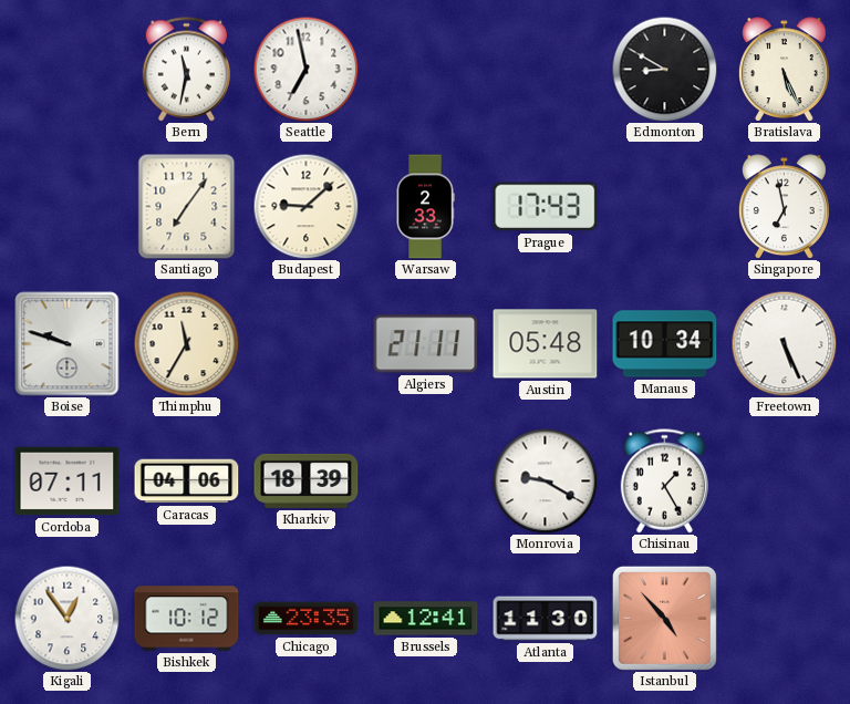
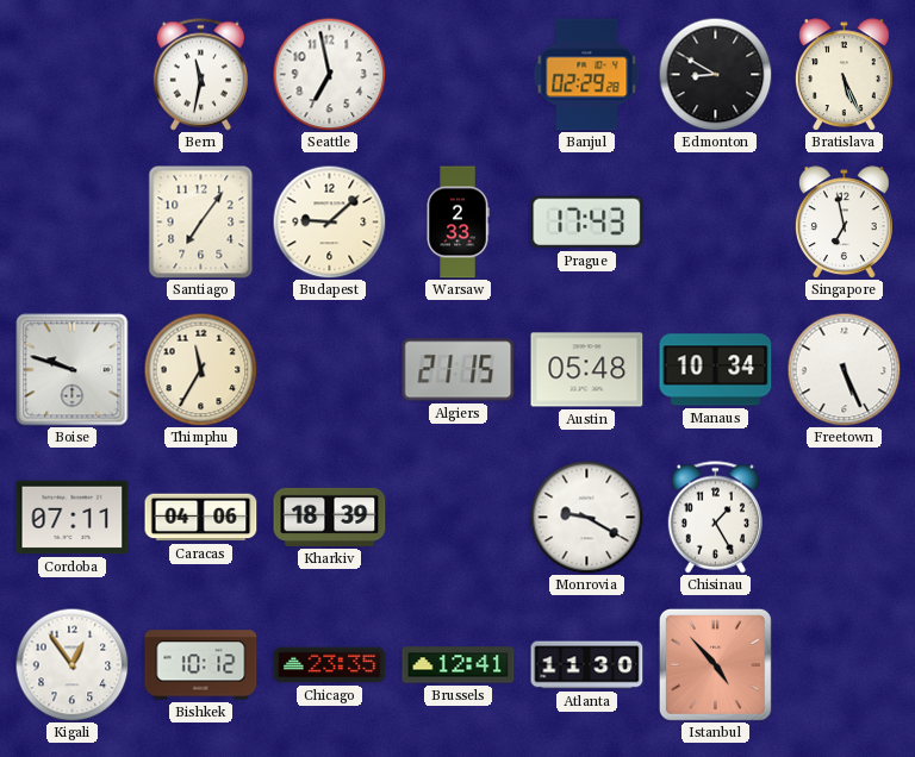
Banjul: none -> 02:29 (587, 75)
Algiers: 21:11 -> 21:15 (459, 370)
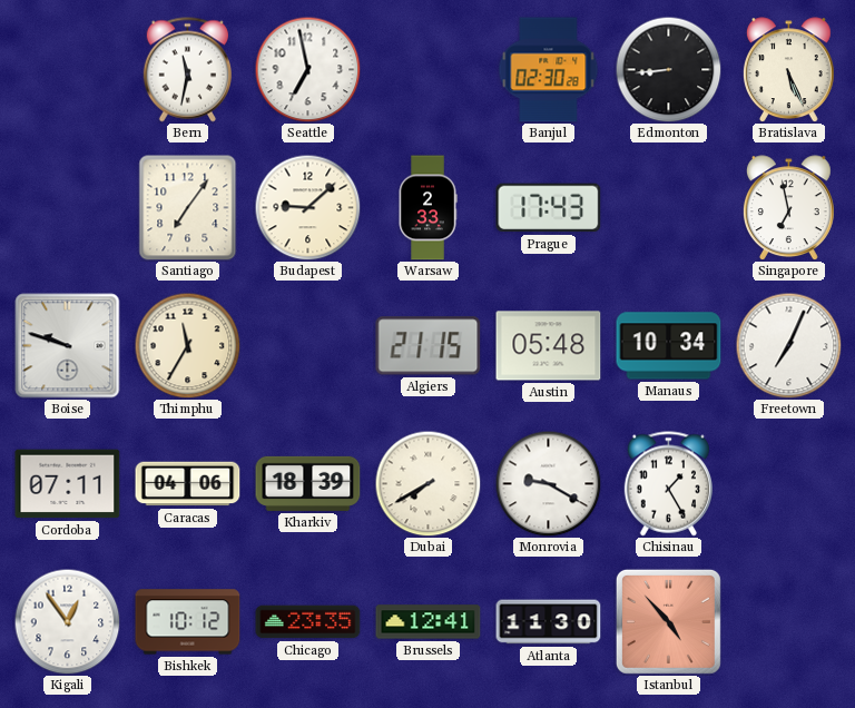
Banjul: 02:29 -> 02:30 (549, 70)
Edmonton: 8:50 -> 8:44 (668, 69)
Freetown: 5:26 -> 7:04 (788, 345)
Dubai: none -> 7:40 (427, 483)
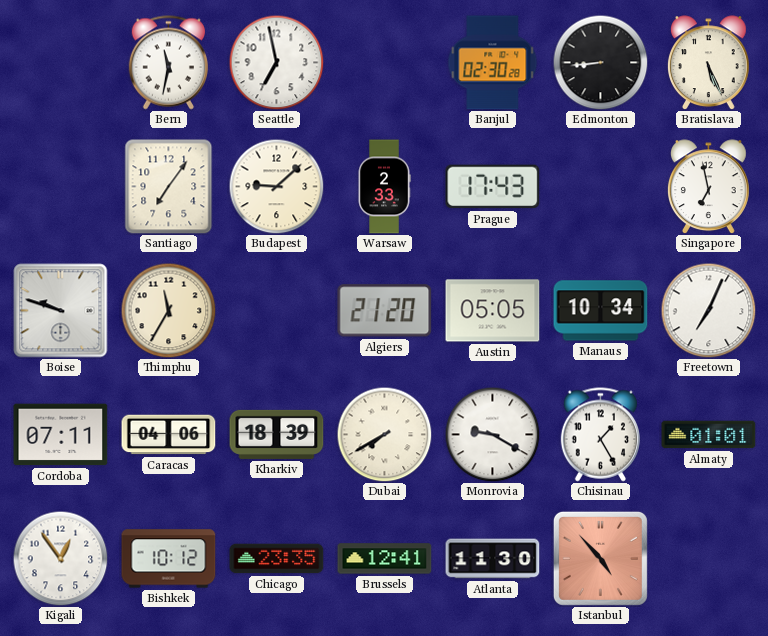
Algiers: 21:15 -> 21:20 (385, 311)
Austin: 05:48 -> 05:05 (493, 311)
Almaty: none -> 01:01 (709, 435)
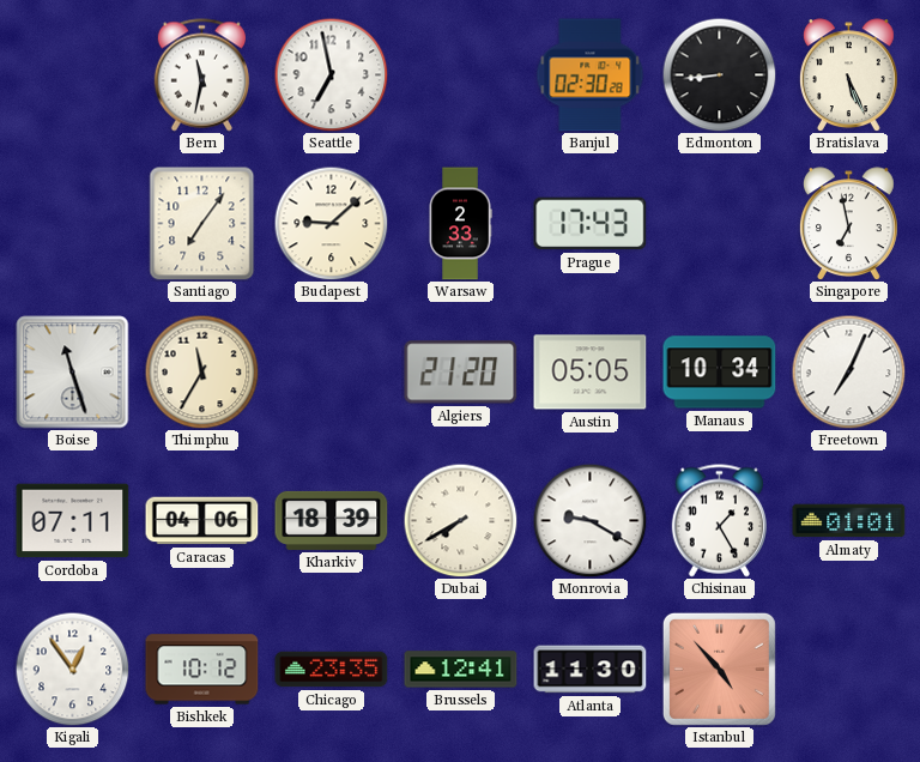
Boise: 9:48 -> 11:27 (73, 373)
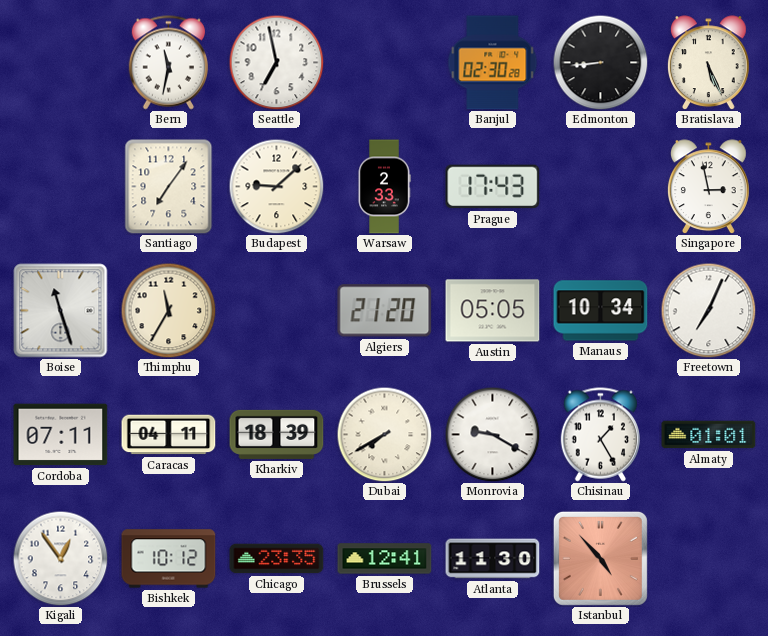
Singapore: 6:58 -> 2:58 (708, 187)
Caracas: 04:06 -> 04:11 (169, 435)
